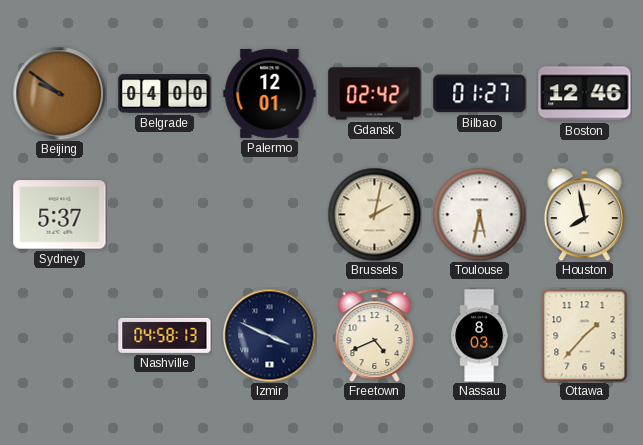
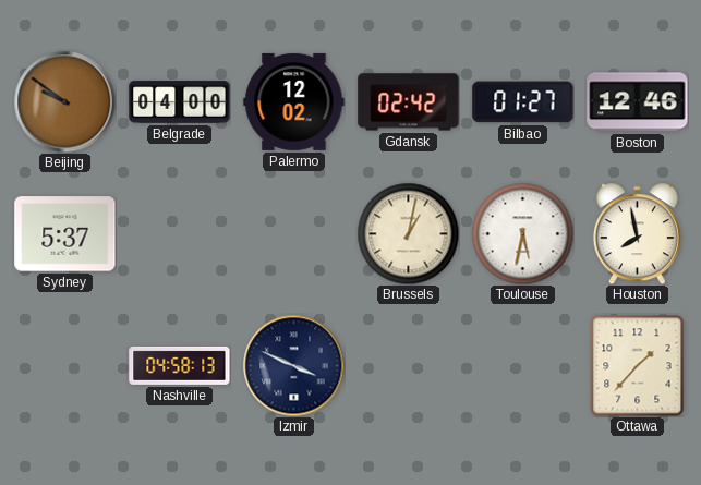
Palermo: 12:01 -> 12:02 (294, 101)
Brussels: 2:02 -> 1:02 (408, 233)
Freetown: 4:41 -> none (375, 335)
Nassau: 8:03 -> none (480, 336)
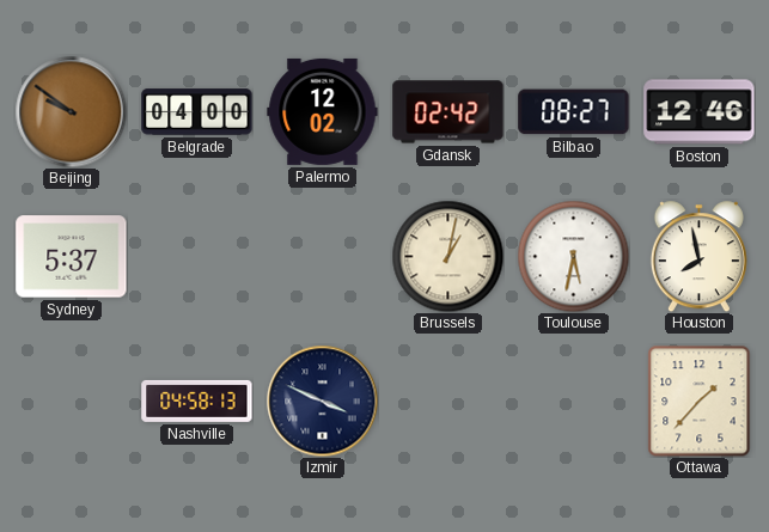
Bilbao: 01:27 -> 08:27 (574, 112)
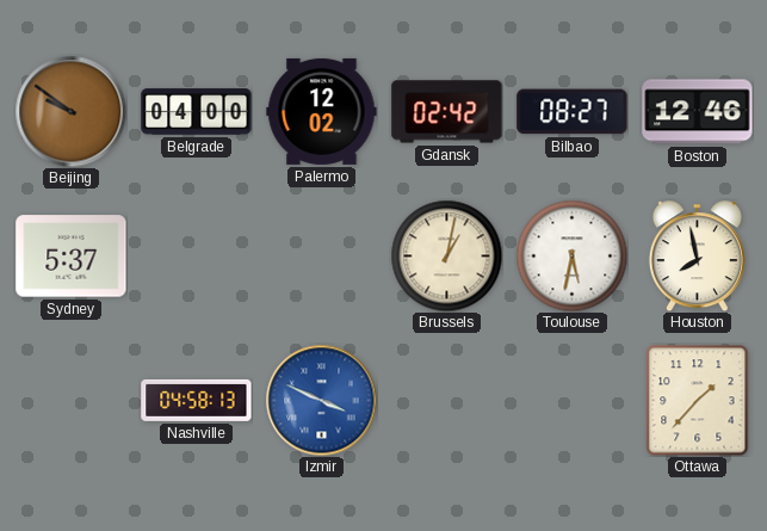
Izmir dial: navy -> blue (321, 400)
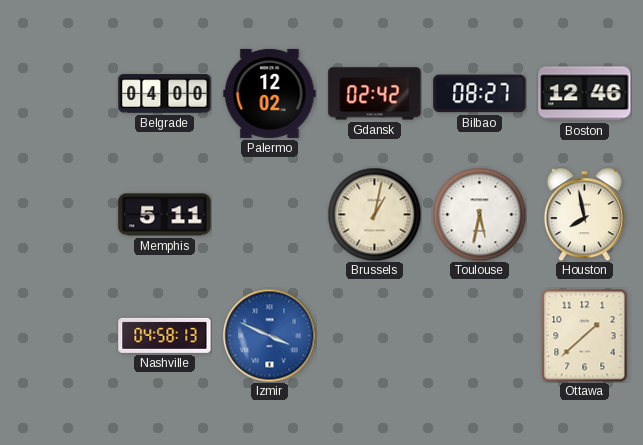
Beijing: 9:51 -> none (70, 111)
Sydney: 5:37 -> none (72, 257)
Memphis: none -> 5:11 (165, 215)
Ottawa: 1:37 -> 1:38 (585, 335)
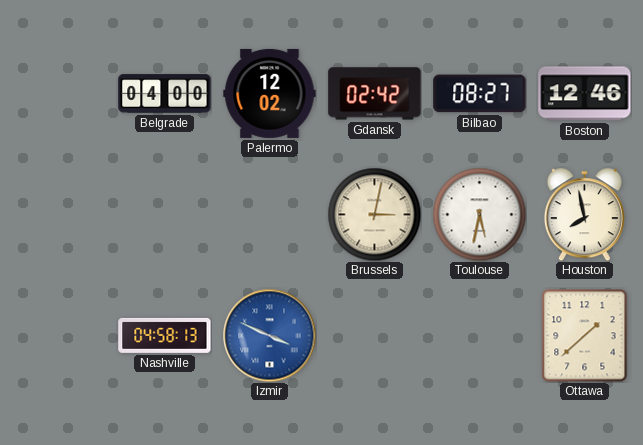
Memphis: 5:11 -> none (165, 215)
Brussels: 1:02 -> 3:02 (374, 214)
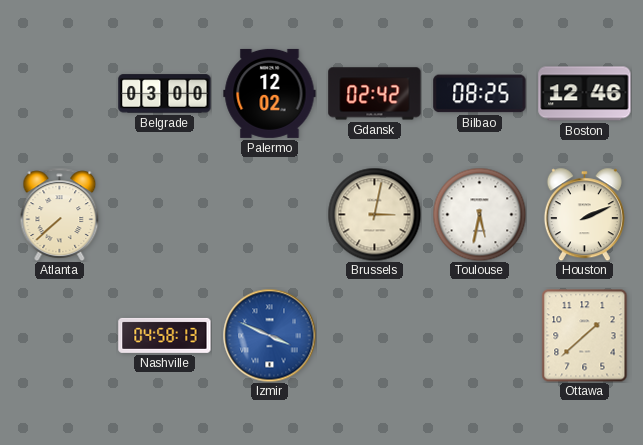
Belgrade: 04:00 -> 03:00 (165, 94)
Bilbao: 08:27 -> 08:25 (480, 94)
Atlanta: none -> 7:38 (60, 214)
Houston: 7:58 -> 2:11 (584, 214)
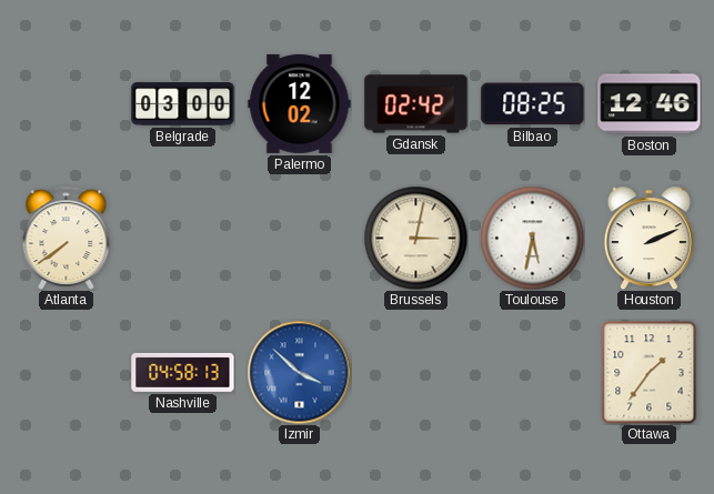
Atlanta: 7:38 -> 7:39 (67, 238)
Izmir: 3:49 -> 3:52 (299, 372)
Ottawa: 1:38 -> 1:36 (650, 372)
